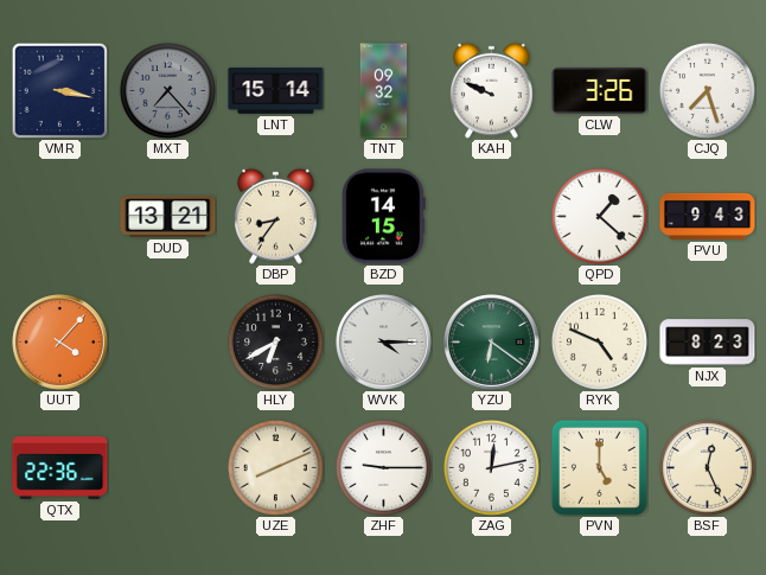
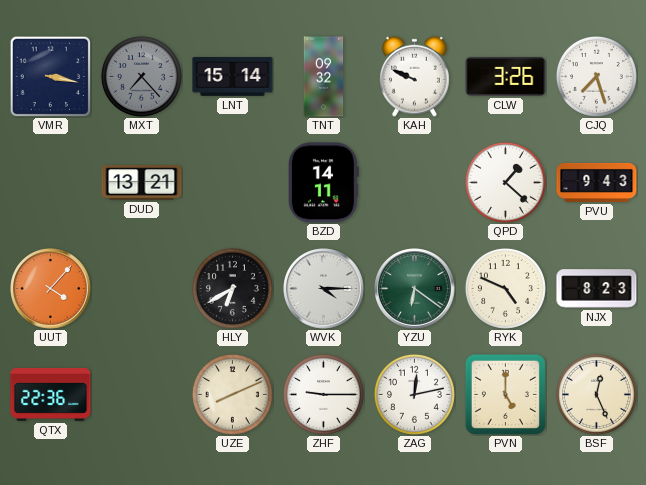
DBP: 8:36 -> none (276, 216)
BZD: 14:15 -> 14:11 (323, 183)
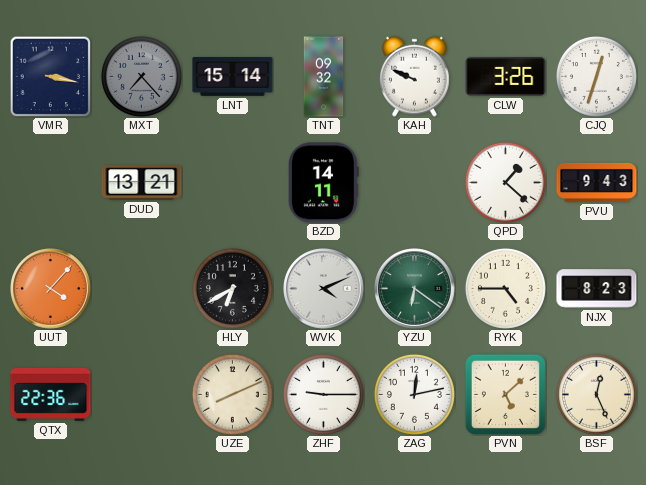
CJQ: 7:27 -> 12:33 (596, 76)
WVK: 4:15 -> 4:11 (324, 289)
RYK: 4:49 -> 4:45 (505, 288)
PVN: 5:00 -> 5:08 (505, 394)
